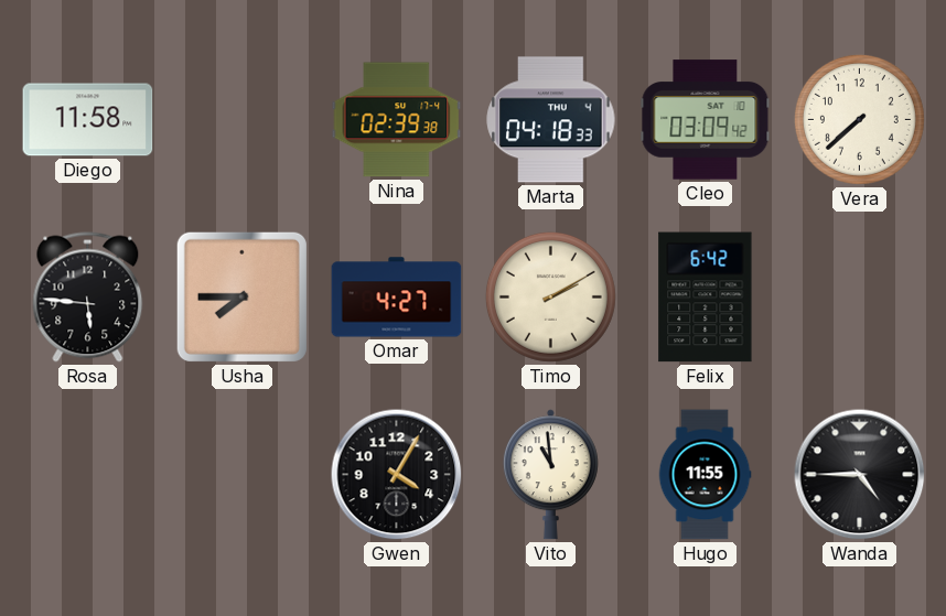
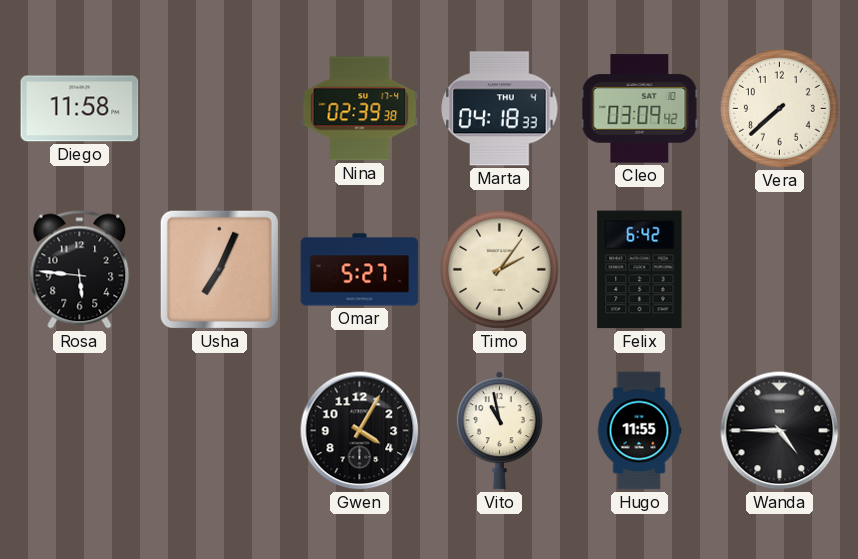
Usha: 7:45 -> 7:04 (219, 269)
Omar: 4:27 -> 5:27 (360, 270)
Timo: 2:10 -> 2:06 (499, 269)
Vito: 10:59 -> 10:58 (499, 431)
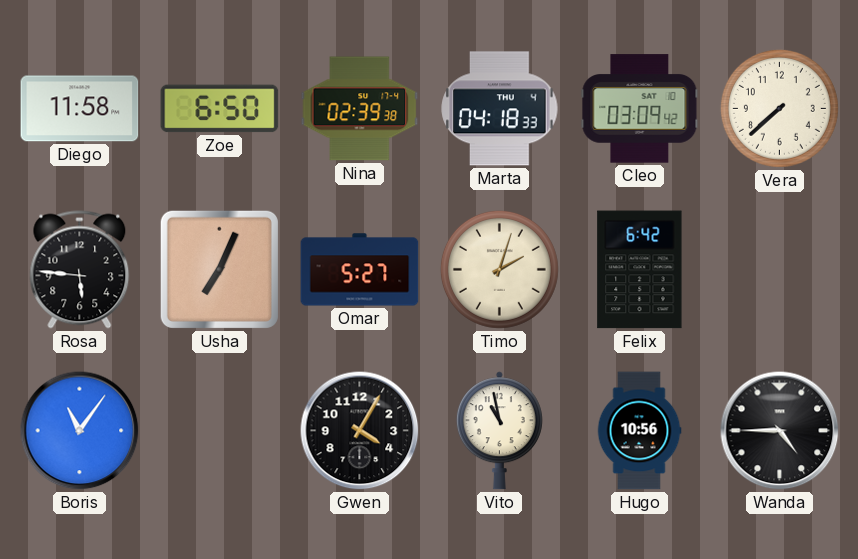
Zoe: none -> 6:50 (220, 109)
Timo: 2:06 -> 2:03 (499, 269)
Boris: none -> 11:06 (80, 431)
Hugo: 11:55 -> 10:56 (639, 431)
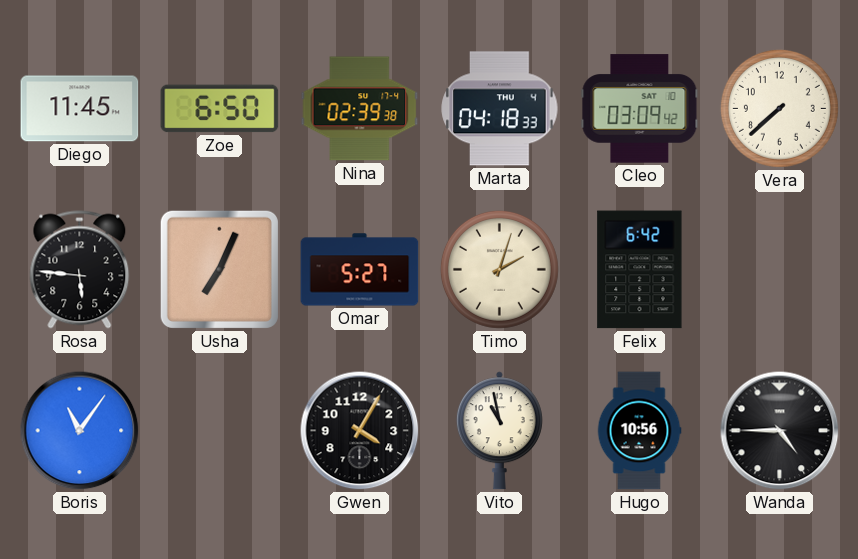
Diego: 11:58 -> 11:45 (80, 109)
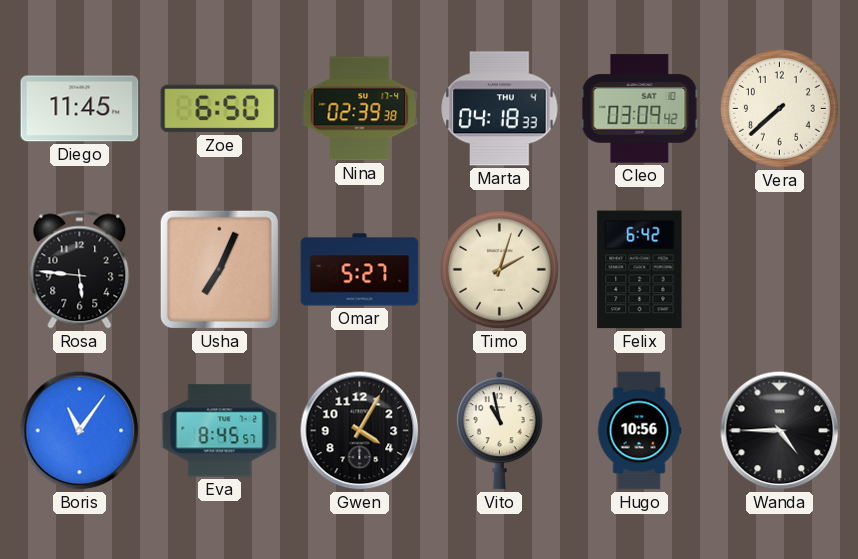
Eva: none -> 8:45 (220, 431)
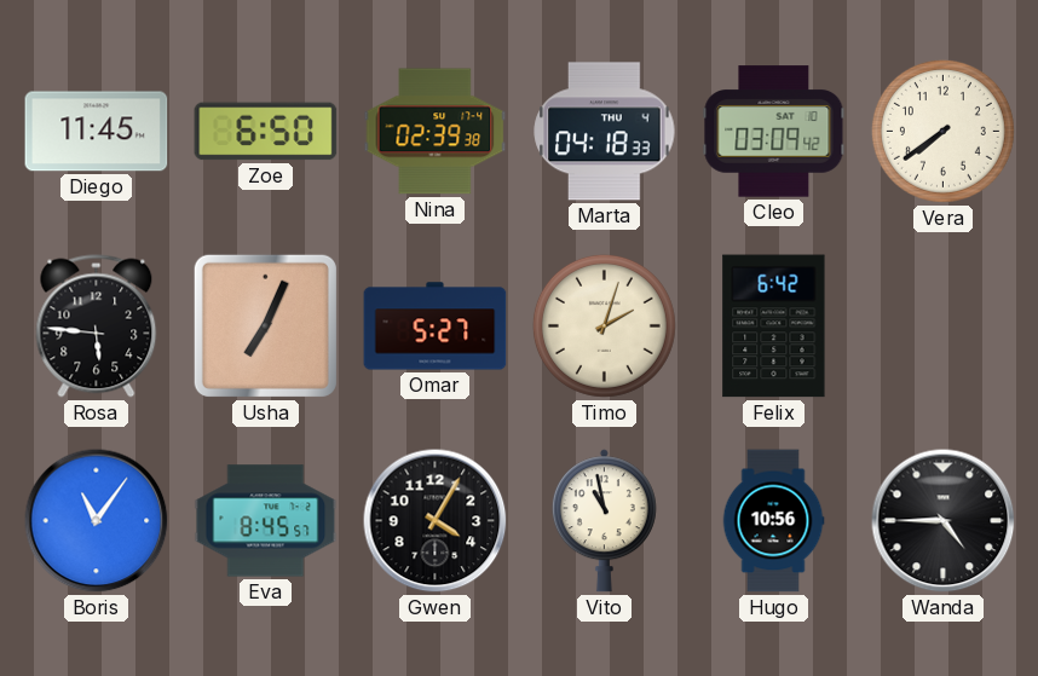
Vera: 7:38 -> 7:39 (942, 131)
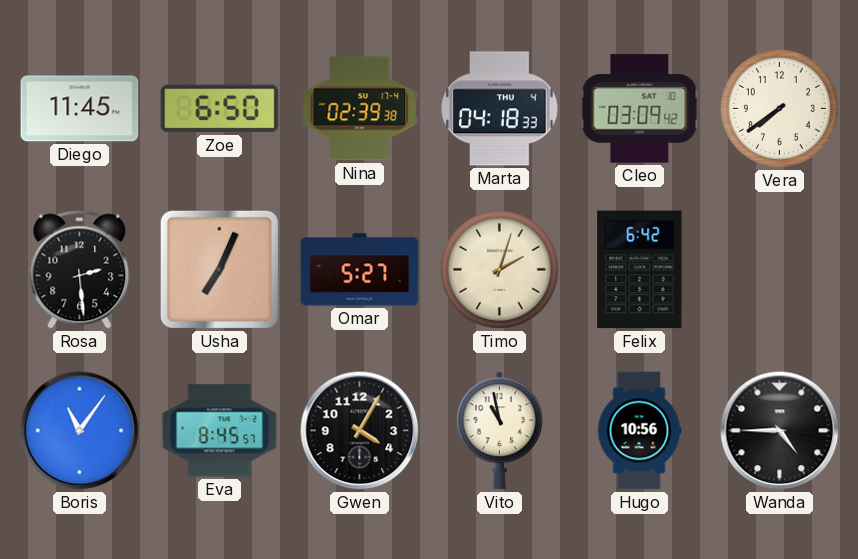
Rosa: 5:46 -> 2:29 (80, 270)
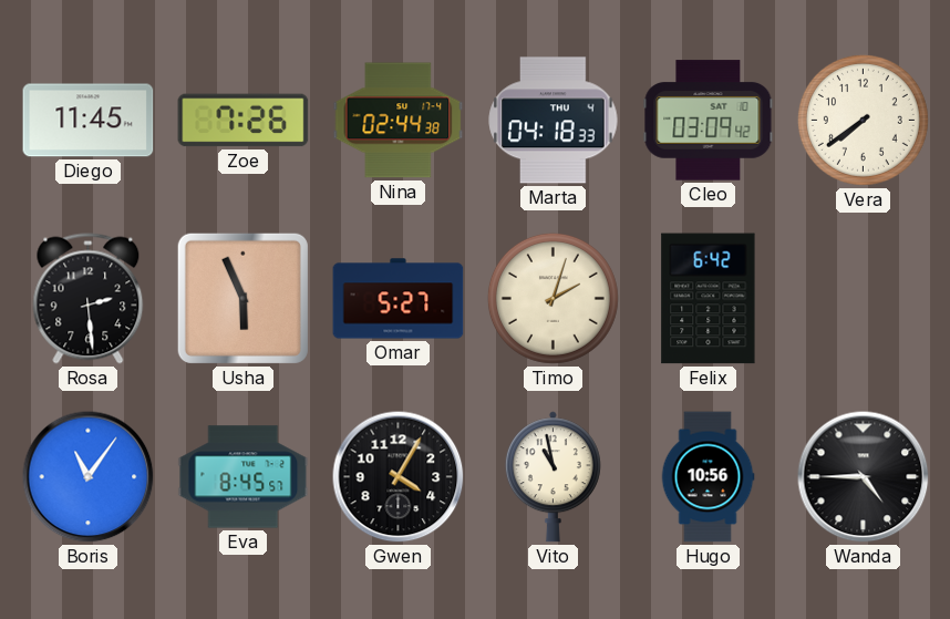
Zoe: 6:50 -> 7:26 (244, 121)
Nina: 02:39 -> 02:44 (399, 121)
Usha: 7:04 -> 5:56 (242, 298)
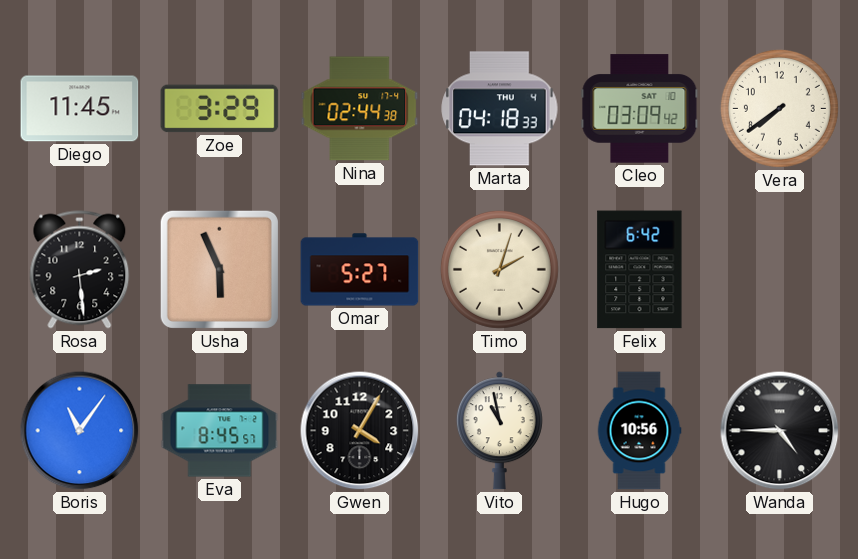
Zoe: 7:26 -> 3:29 (220, 109)
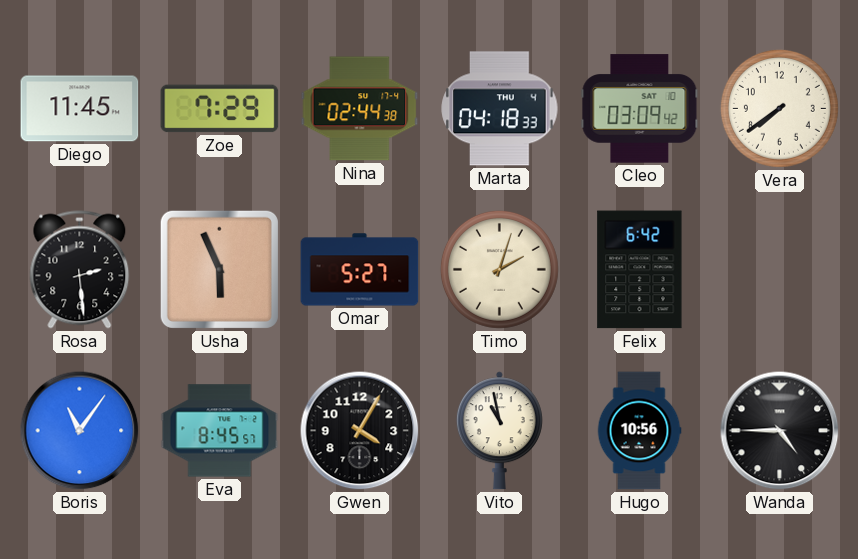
Zoe: 3:29 -> 7:29 (220, 109)
